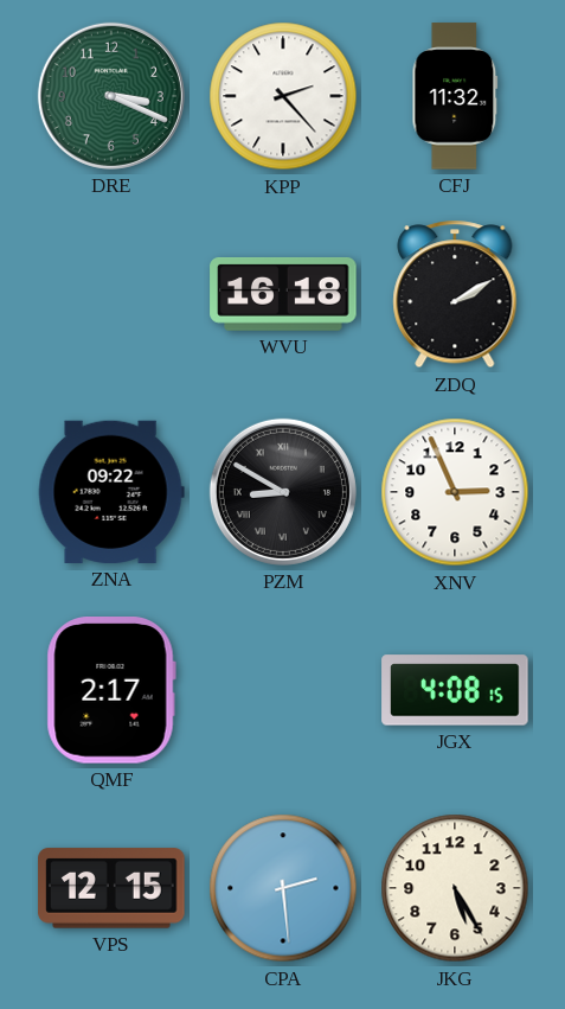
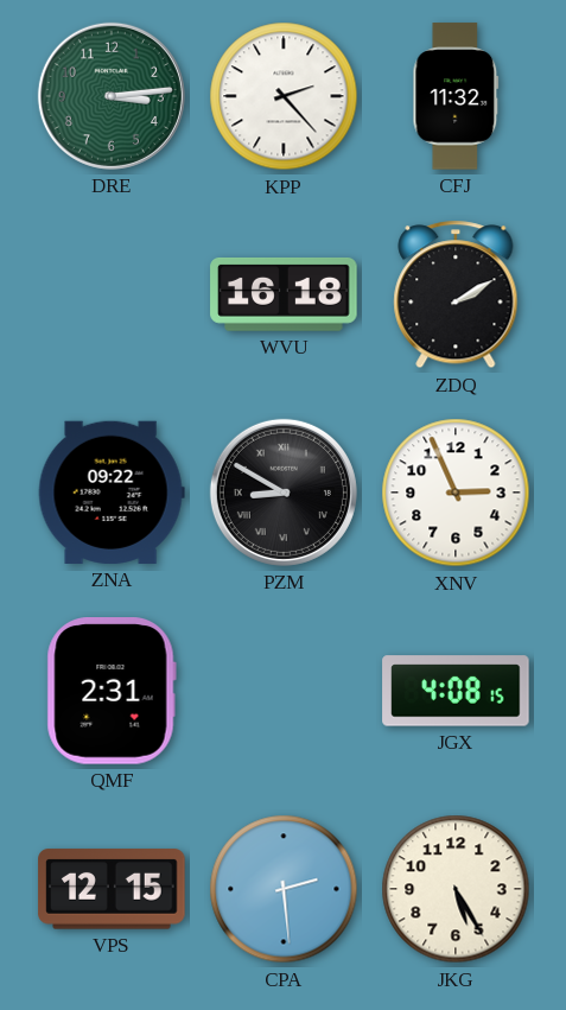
DRE: 3:19 -> 3:14 (112, 96)
QMF: 2:17 -> 2:31 (112, 691)
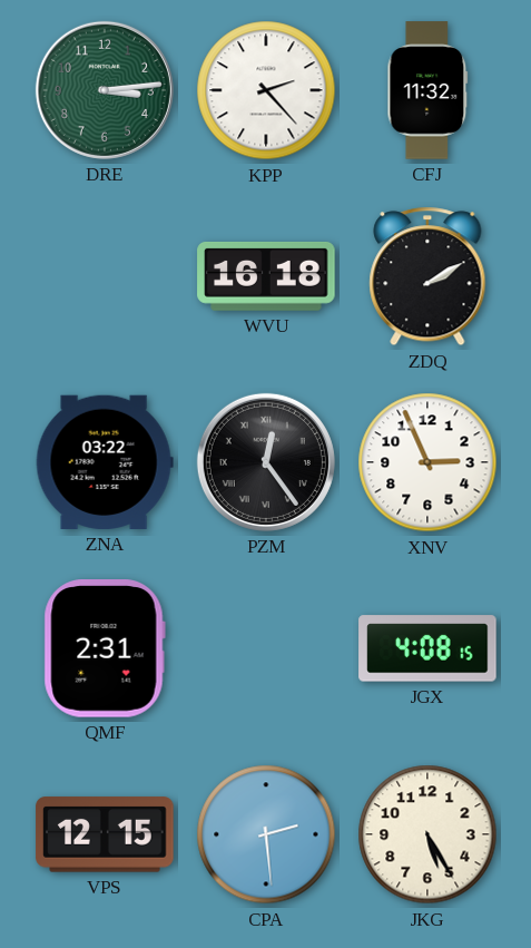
ZNA: 09:22 -> 03:22 (105, 462)
PZM: 8:50 -> 12:24 (266, 462)
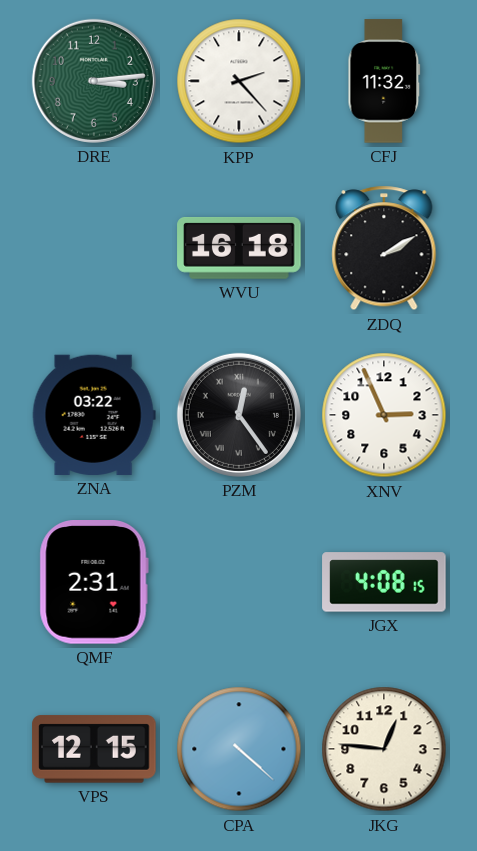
CPA: 2:29 -> 4:22 (239, 749)
JKG: 5:25 -> 12:46 (384, 749)
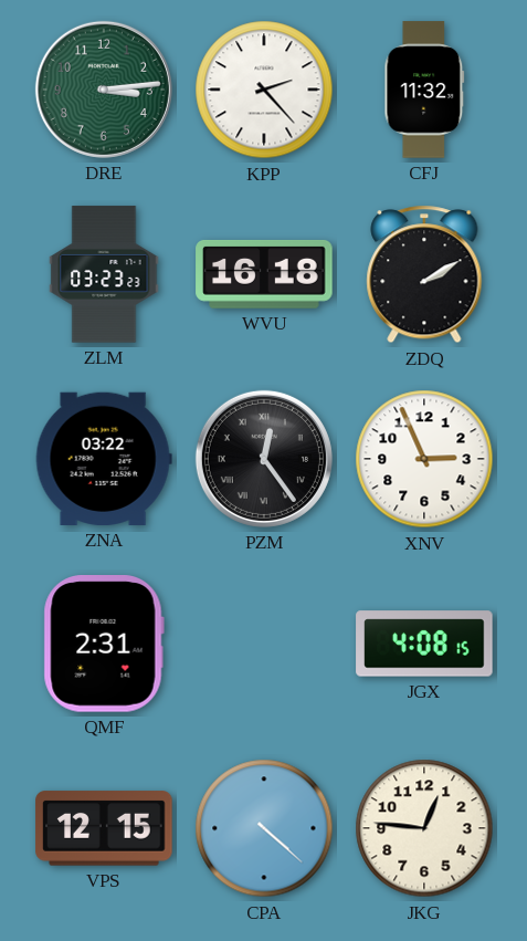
ZLM: none -> 03:23 (104, 274)
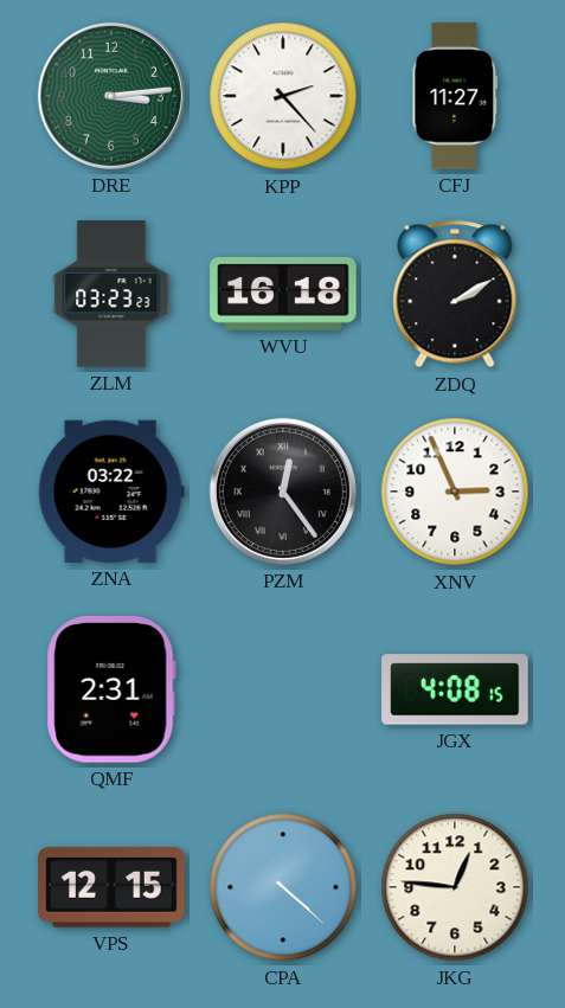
CFJ: 11:32 -> 11:27 (455, 96)
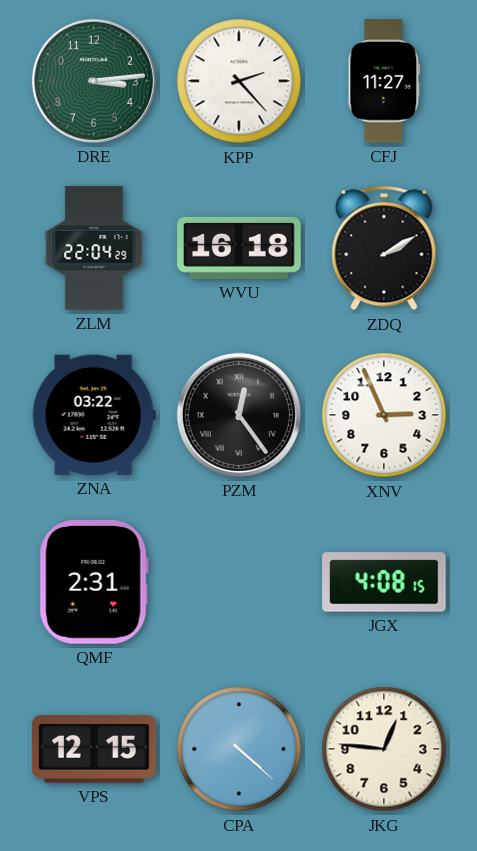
ZLM: 03:23 -> 22:04 (94, 248)
